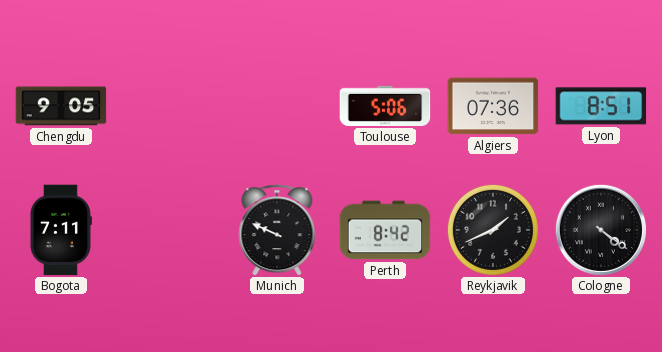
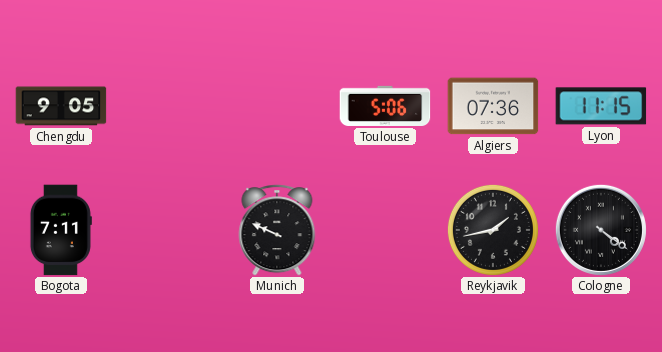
Lyon: 8:51 -> 11:15 (601, 106)
Perth: 8:42 -> none (385, 230)
Reykjavik: 1:41 -> 1:43 (493, 230)
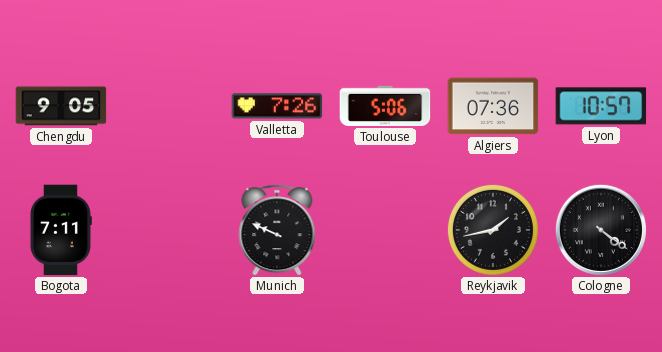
Valletta: none -> 7:26 (277, 106)
Lyon: 11:15 -> 10:57 (601, 106)
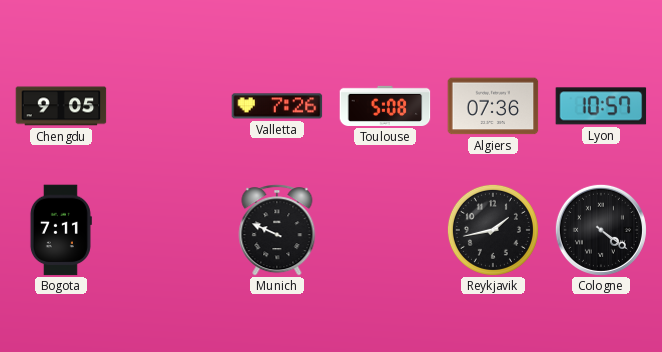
Toulouse: 5:06 -> 5:08 (385, 106)
